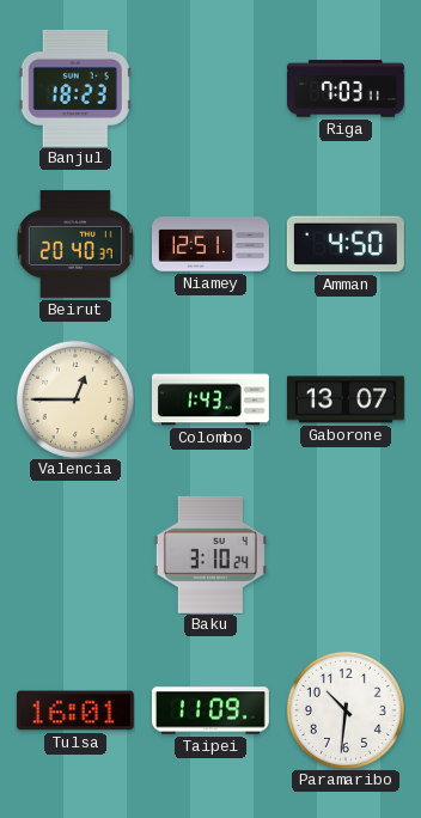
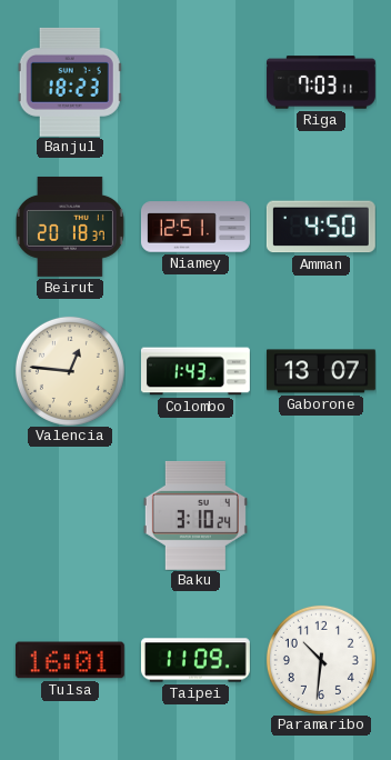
Beirut: 20:40 -> 20:18 (70, 227)
Valencia: 12:45 -> 12:46 (70, 371)
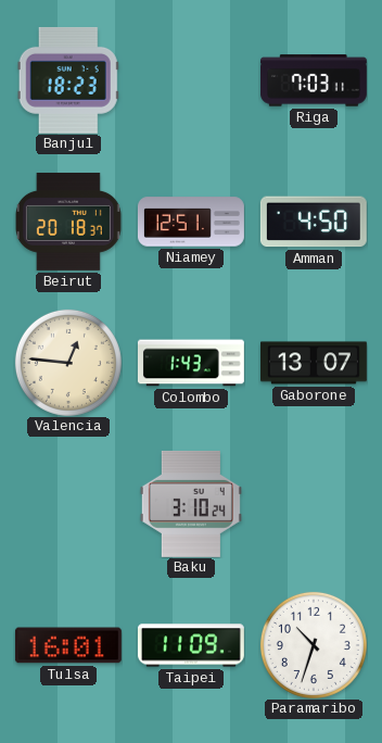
Paramaribo: 10:31 -> 10:33 (314, 645)
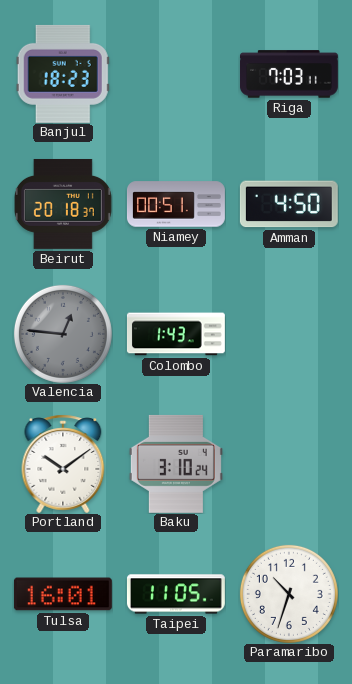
Niamey: 12:51 -> 00:51 (176, 204)
Valencia dial: cream -> grey (63, 334)
Gaborone: 13:07 -> none (314, 363)
Portland: none -> 10:09 (63, 464)
Taipei: 11:09 -> 11:05 (176, 594)
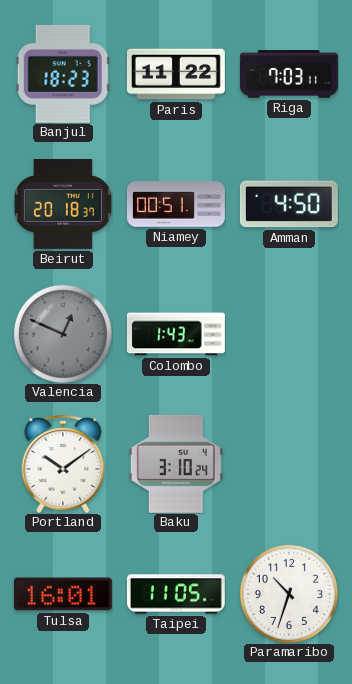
Paris: none -> 11:22 (176, 74)
Valencia: 12:46 -> 12:49 (63, 334)
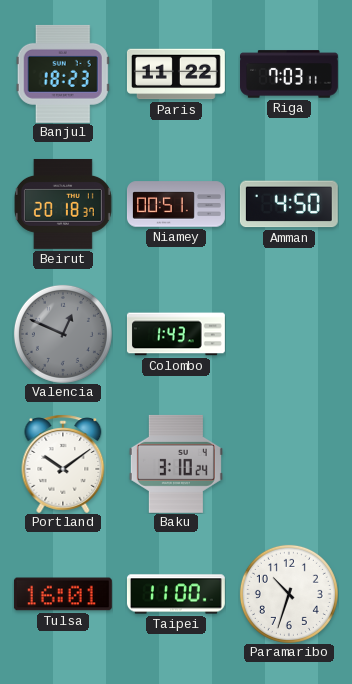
Taipei: 11:05 -> 11:00 (176, 594)
